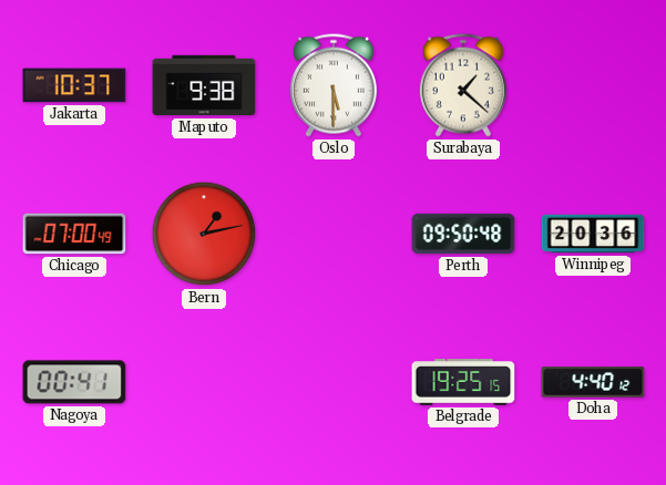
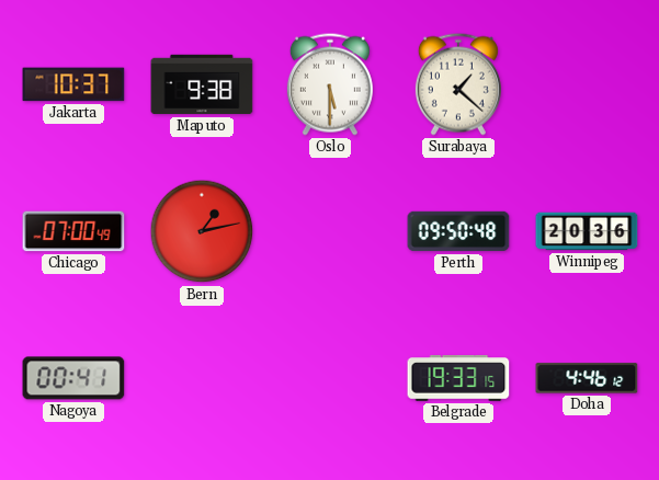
Belgrade: 19:25 -> 19:33 (458, 378)
Doha: 4:40 -> 4:46 (587, 378)
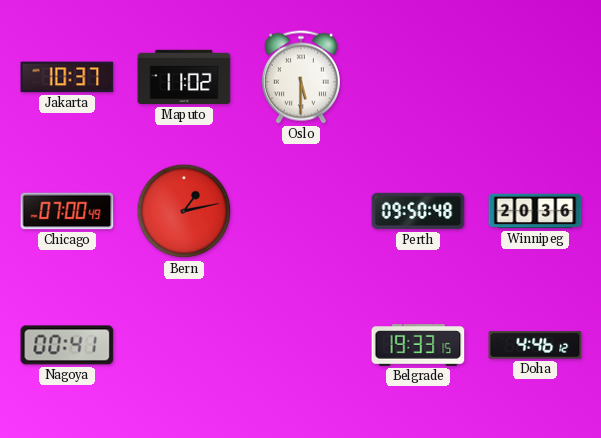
Maputo: 9:38 -> 11:02 (184, 77)
Surabaya: 1:22 -> none (458, 84)
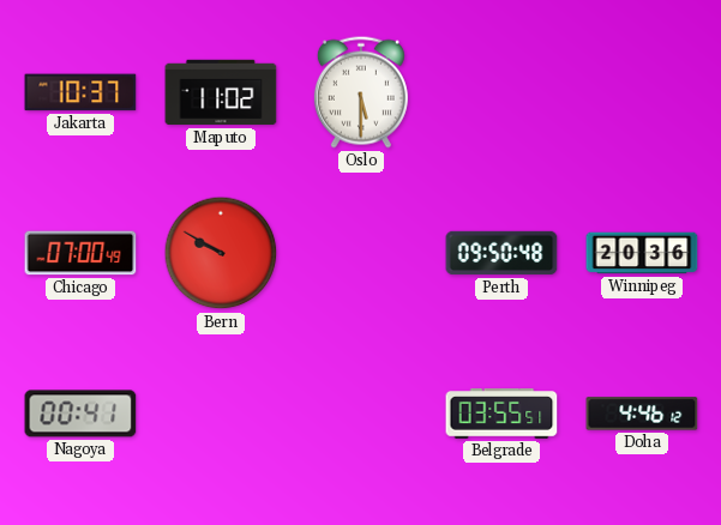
Bern: 1:13 -> 9:50 (221, 253)
Belgrade: 19:33 -> 03:55 (501, 414)
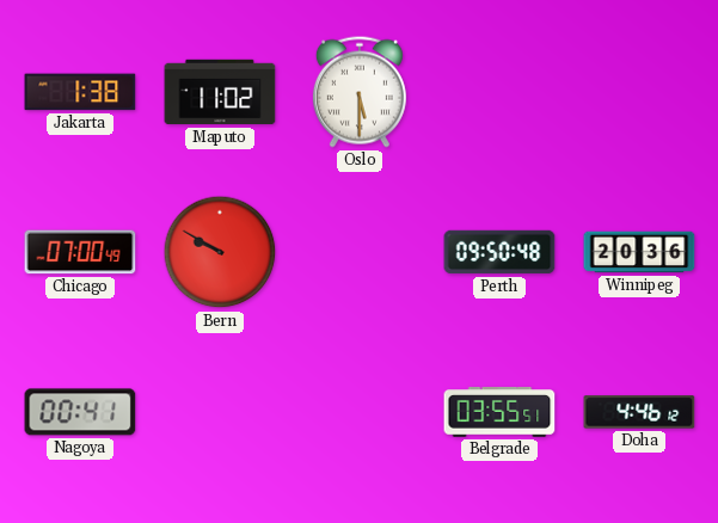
Jakarta: 10:37 -> 1:38 (80, 92)
